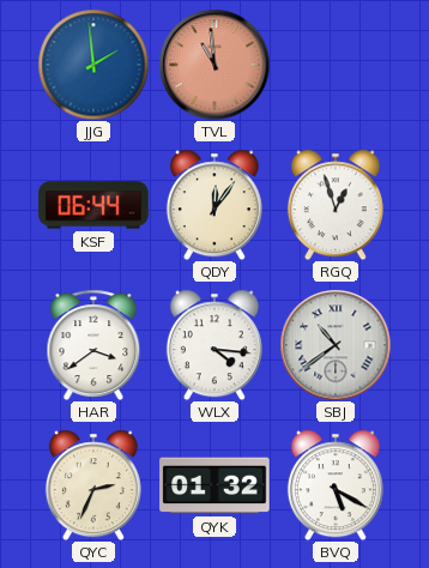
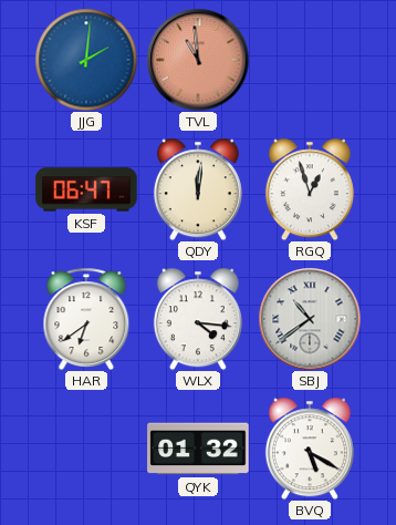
JJG: 1:59 -> 2:01 (86, 60)
KSF: 06:44 -> 06:47 (86, 189)
QDY: 12:06 -> 12:01 (198, 189)
HAR: 3:39 -> 6:39 (86, 318)
QYC: 2:34 -> none (93, 485)
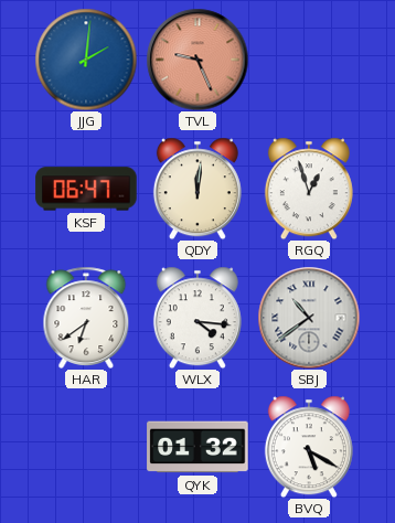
TVL: 10:59 -> 9:26 (197, 60)
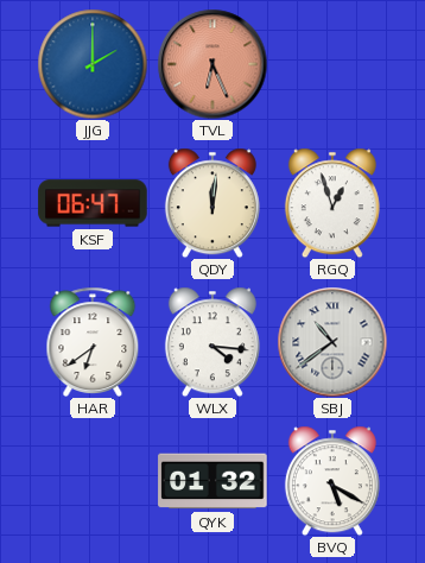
JJG: 2:01 -> 2:00 (93, 64)
TVL: 9:26 -> 6:26 (213, 64)
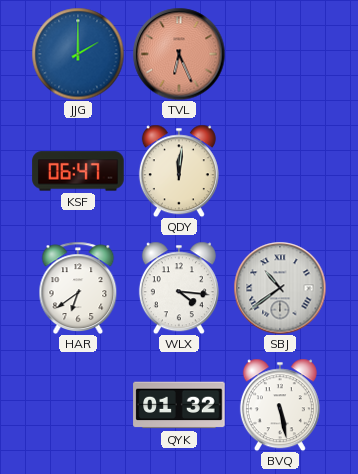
RGQ: 12:57 -> none (332, 203)
BVQ: 5:20 -> 5:28 (280, 405)
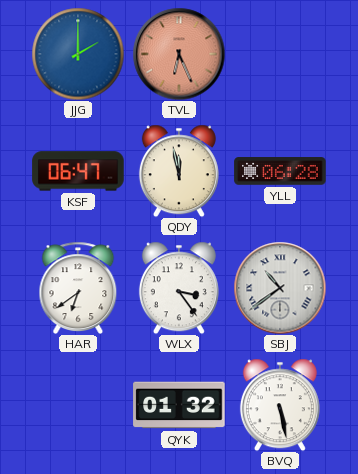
QDY: 12:01 -> 11:58 (179, 171)
YLL: none -> 06:28 (280, 171)
WLX: 4:16 -> 3:24 (179, 288)
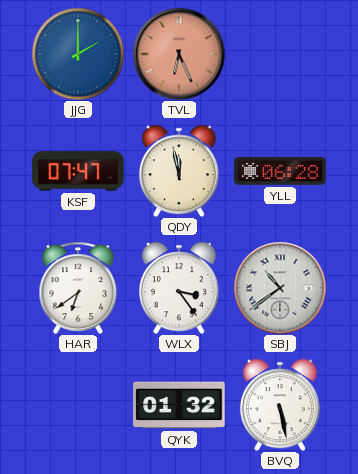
KSF: 06:47 -> 07:47 (78, 171)
